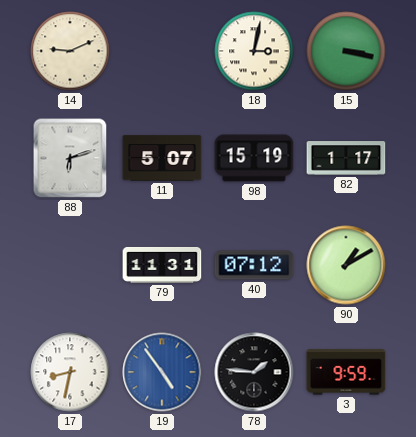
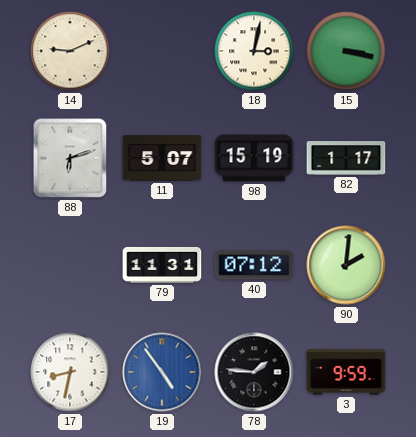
90: 1:10 -> 2:01 (346, 265)
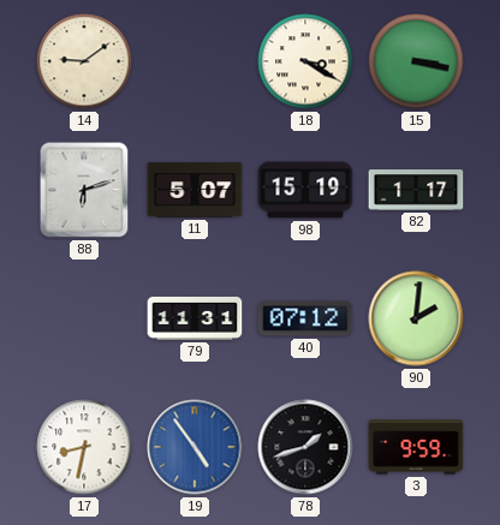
14: 9:11 -> 9:09 (84, 61)
18: 3:02 -> 3:20 (305, 61)
78: 1:46 -> 1:42 (305, 447)
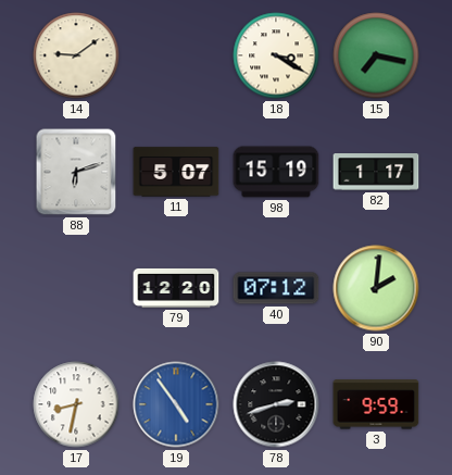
15: 3:17 -> 7:17 (376, 55)
79: 11:31 -> 12:20 (176, 288)
78: 1:42 -> 2:42 (276, 404)
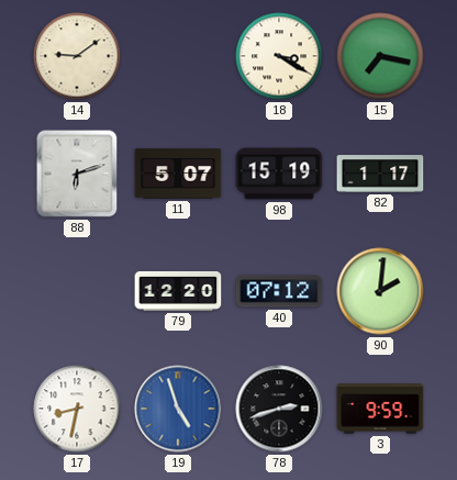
19: 4:54 -> 4:57 (178, 409)
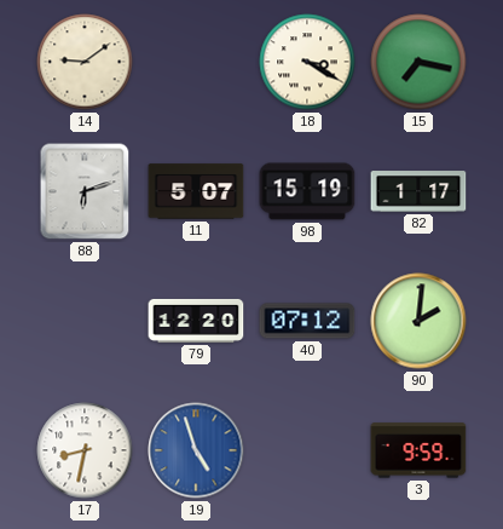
78: 2:42 -> none (279, 409)
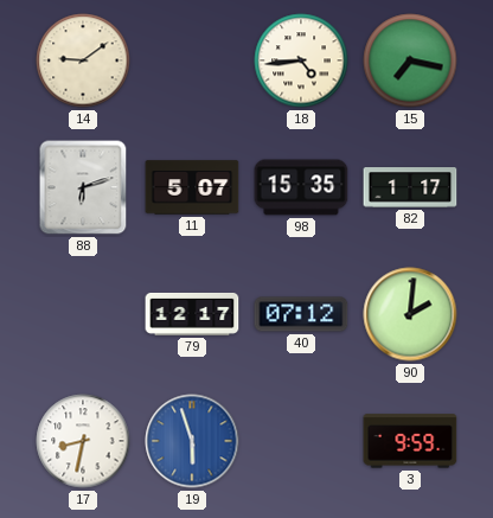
18: 3:20 -> 4:44 (301, 60)
98: 15:19 -> 15:35 (301, 187)
79: 12:20 -> 12:17 (192, 314)
19: 4:57 -> 5:57 (192, 441)
